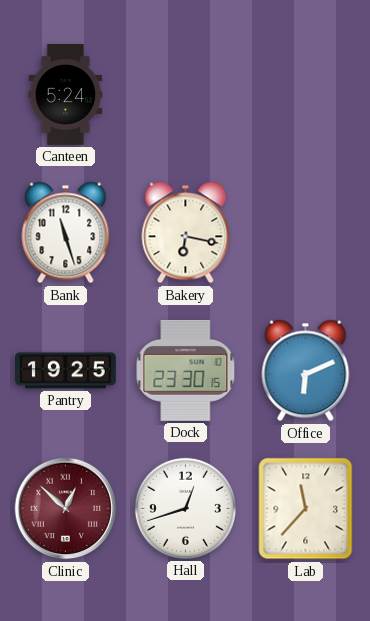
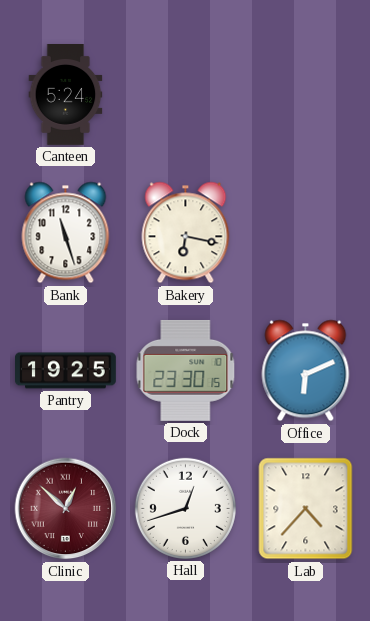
Lab: 11:37 -> 4:37 (306, 509)
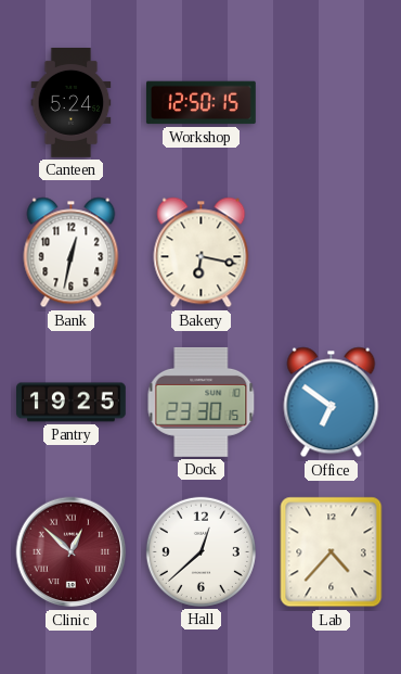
Workshop: none -> 12:50 (200, 103)
Bank: 11:27 -> 12:32 (72, 253)
Office: 6:11 -> 6:51 (332, 403)
Hall: 12:42 -> 12:38 (200, 551)
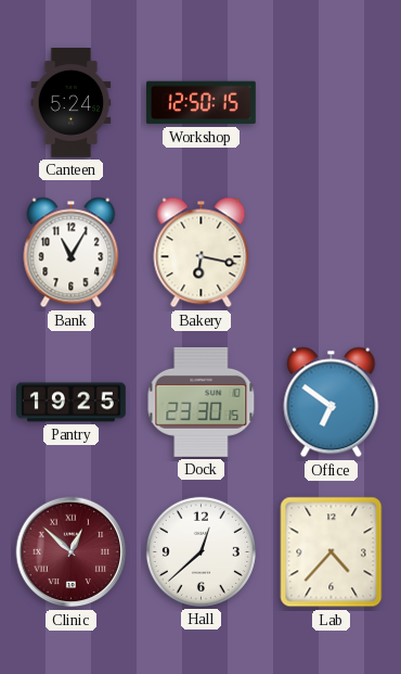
Bank: 12:32 -> 11:05 (72, 253)
